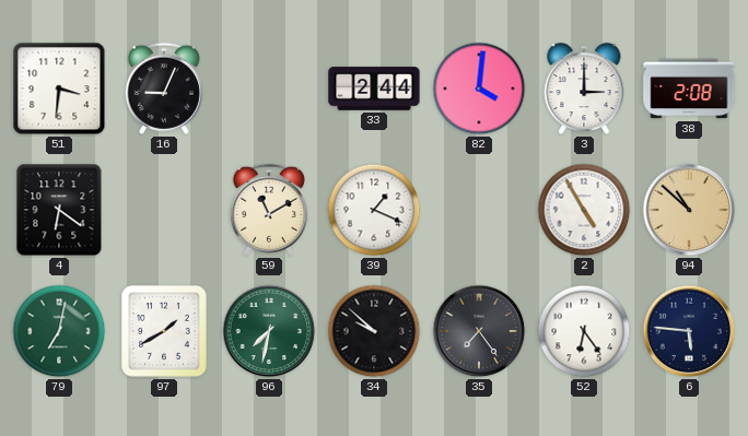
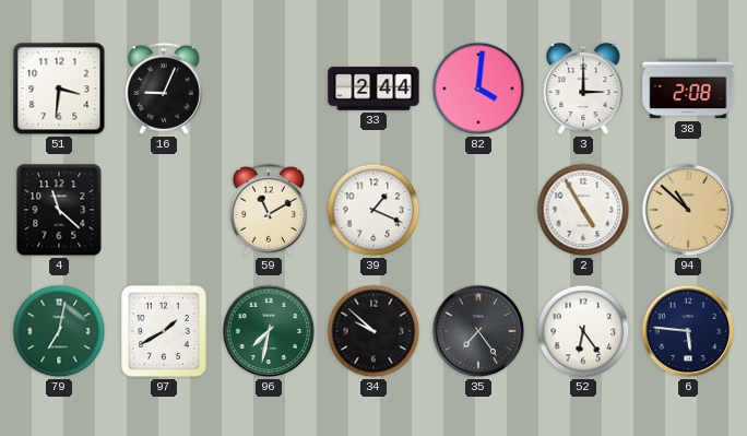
4: 6:21 -> 11:22 (59, 210)
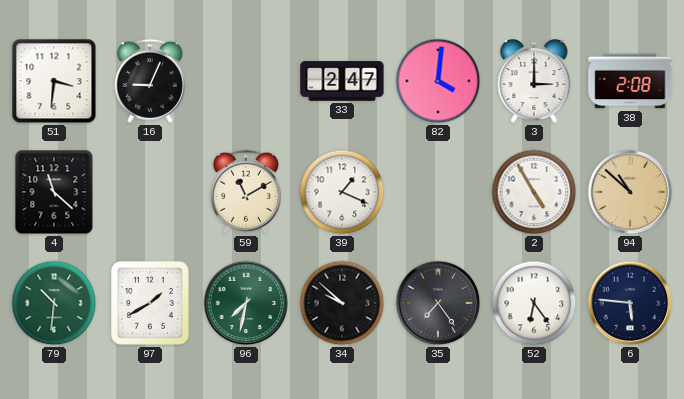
33: 2:44 -> 2:47 (342, 81)
79: 7:02 -> 10:31 (54, 303)
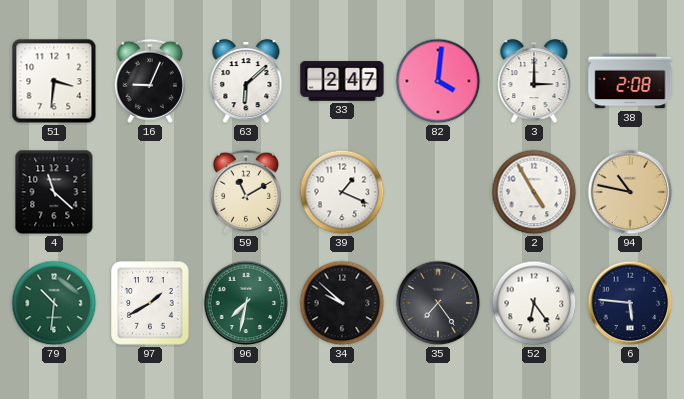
63: none -> 6:08 (246, 82)
94: 10:52 -> 10:47 (630, 192)
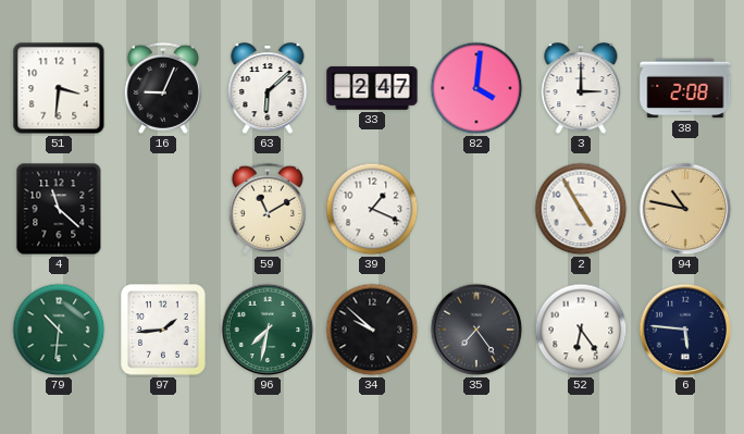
97: 1:40 -> 1:44 (163, 330)
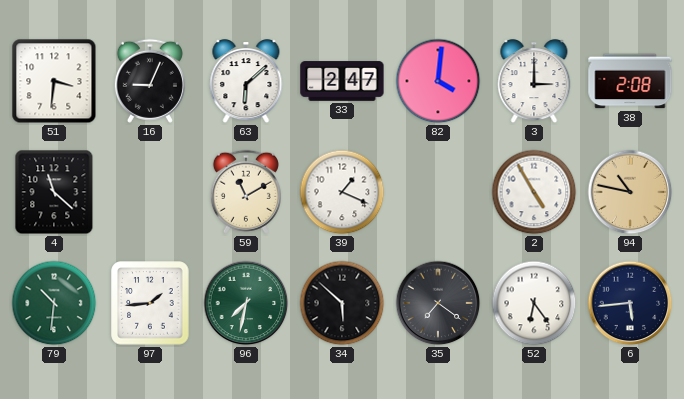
34: 9:52 -> 5:52 (342, 303)
35: 7:24 -> 7:21 (438, 303)
6: 5:46 -> 5:44 (630, 303)
